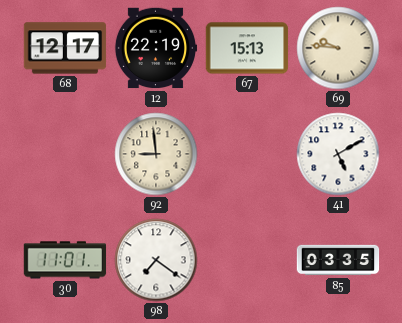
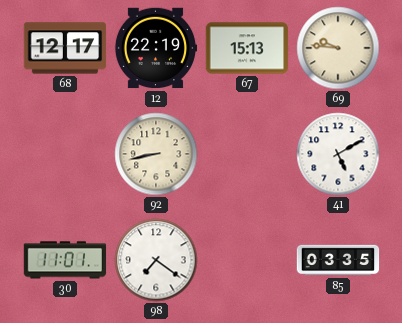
92: 8:59 -> 8:43 (156, 154)
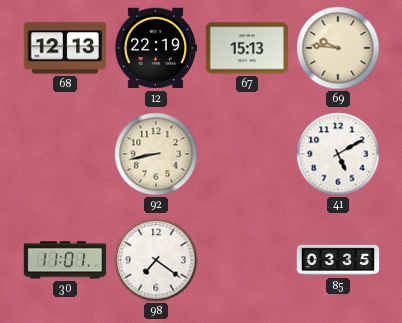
68: 12:17 -> 12:13 (65, 48)
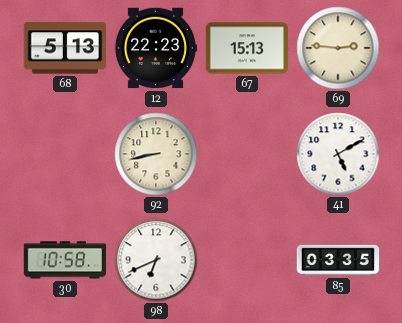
68: 12:13 -> 5:13 (65, 48)
12: 22:19 -> 22:23 (156, 48)
69: 9:46 -> 2:46 (338, 48)
30: 11:01 -> 10:58 (65, 260)
98: 7:21 -> 6:41 (156, 260)
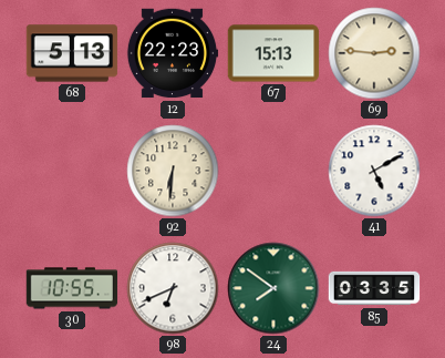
92: 8:43 -> 6:31 (173, 171)
30: 10:58 -> 10:55 (72, 288)
24: none -> 7:51 (273, 288)
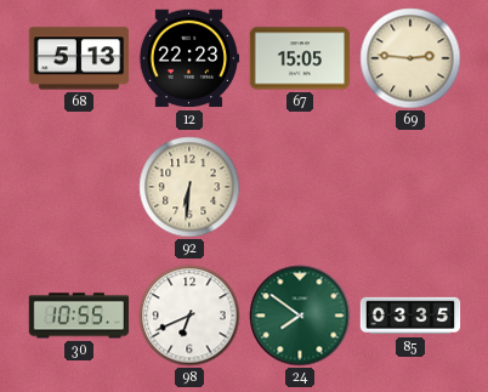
67: 15:13 -> 15:05 (300, 58)
41: 5:10 -> none (374, 171)
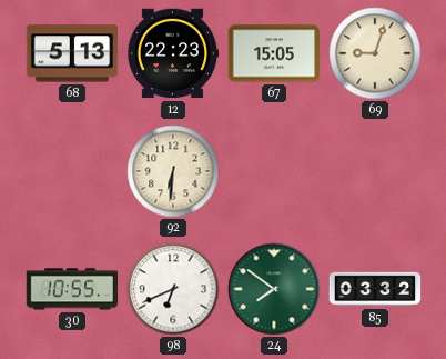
69: 2:46 -> 9:03 (375, 53)
85: 03:35 -> 03:32 (375, 289)
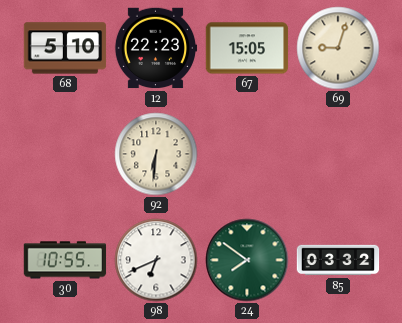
68: 5:13 -> 5:10 (65, 48)
